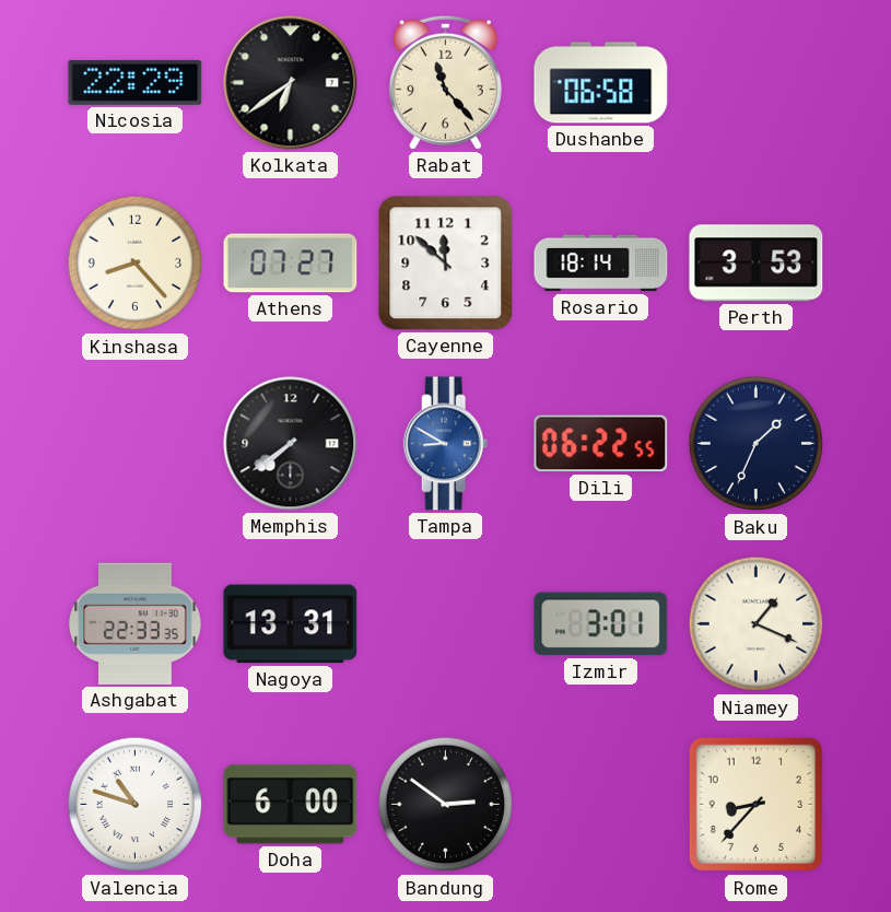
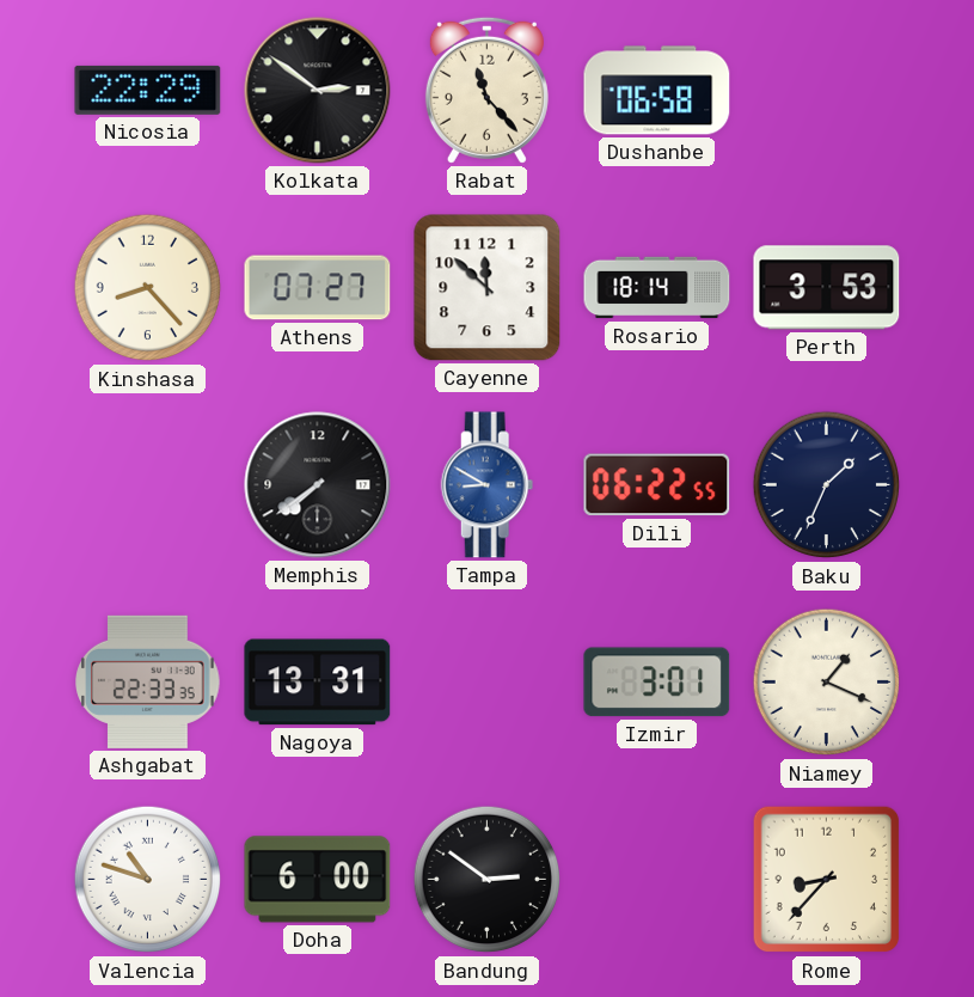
Kolkata: 6:39 -> 2:51 (318, 91)
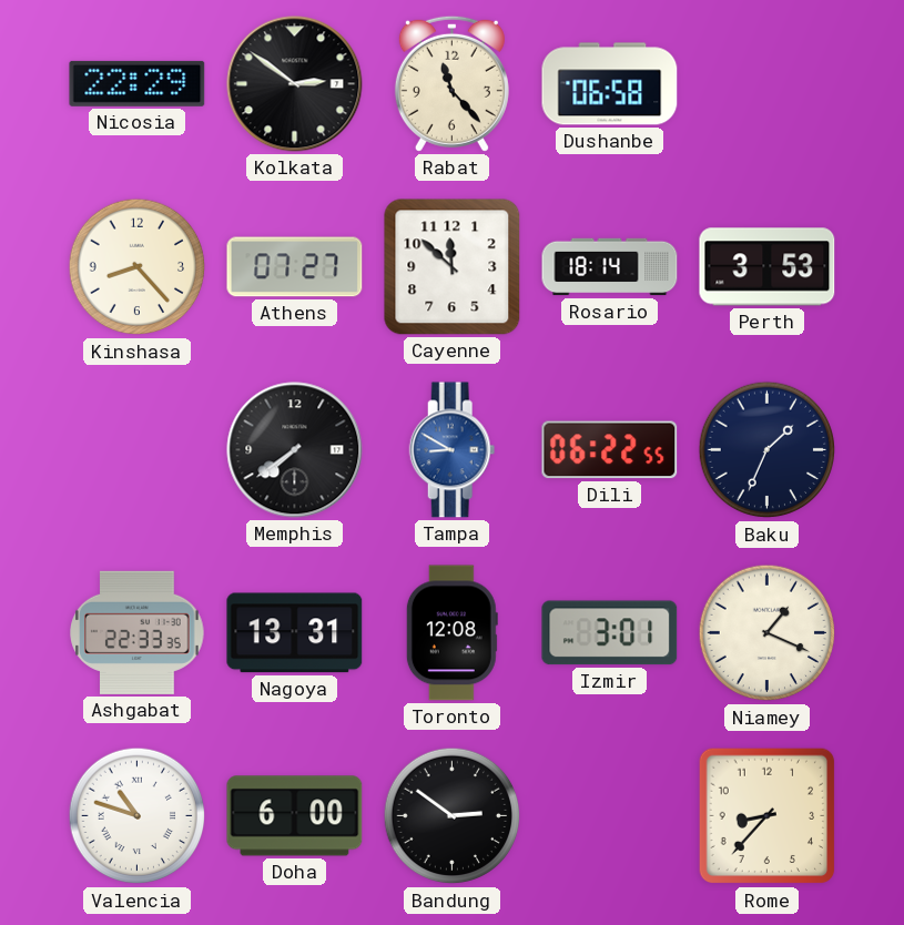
Toronto: none -> 12:08 (451, 633)
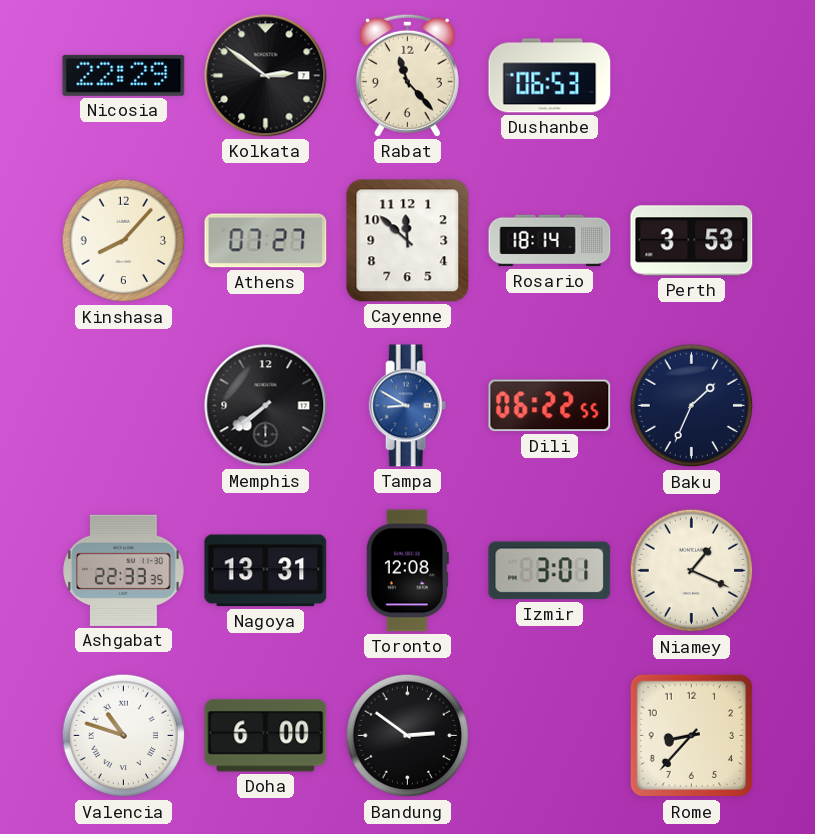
Dushanbe: 06:58 -> 06:53 (550, 76)
Kinshasa: 8:23 -> 8:07 (124, 241)
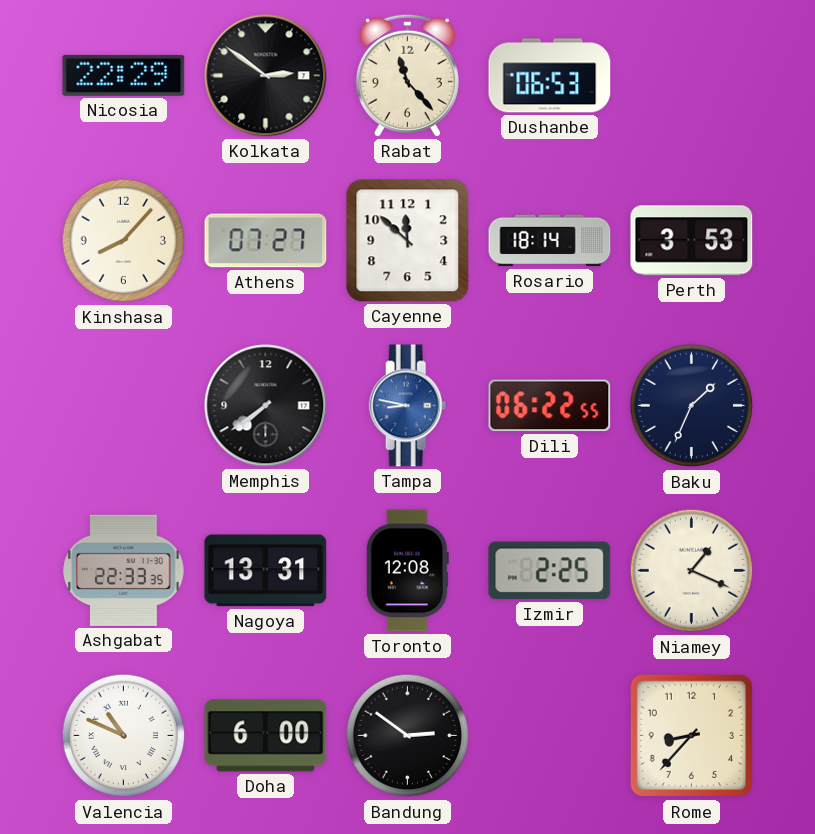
Tampa: 8:50 -> 8:47 (408, 406)
Izmir: 3:01 -> 2:25 (550, 571)
Valencia: 10:48 -> 10:49 (124, 736)
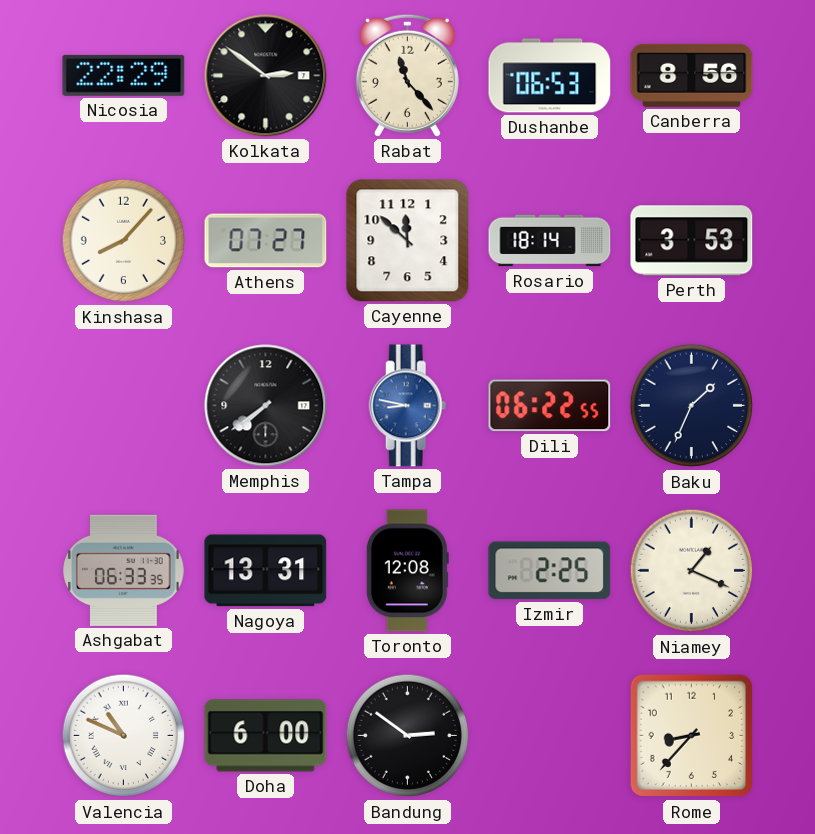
Canberra: none -> 8:56 (692, 75)
Ashgabat: 22:33 -> 06:33 (124, 570)
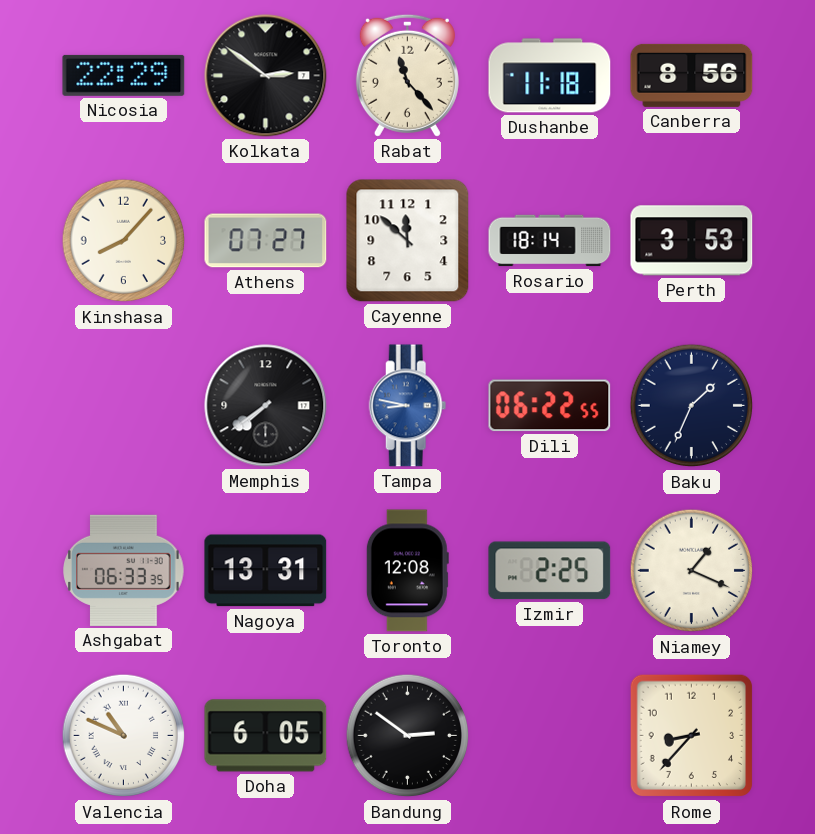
Dushanbe: 06:53 -> 11:18 (550, 76)
Doha: 6:00 -> 6:05 (266, 736)
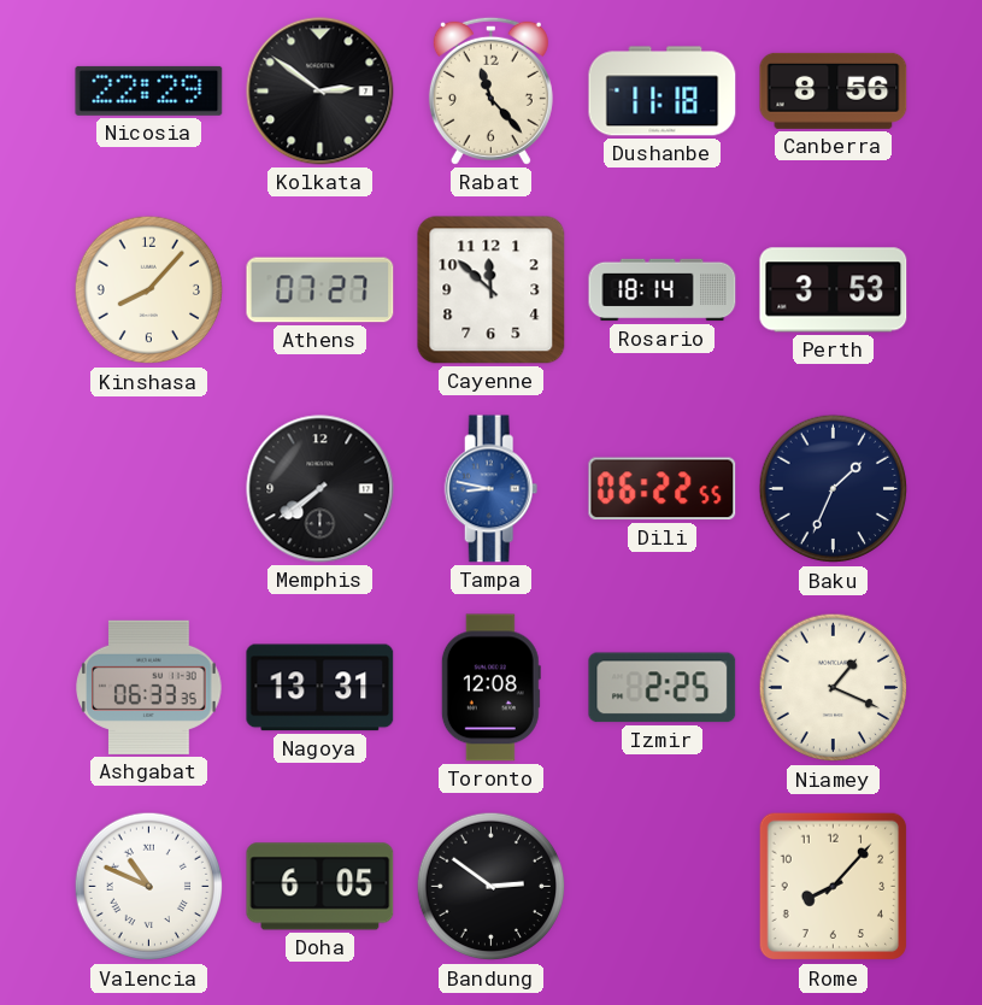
Rome: 8:37 -> 8:07 (834, 887)
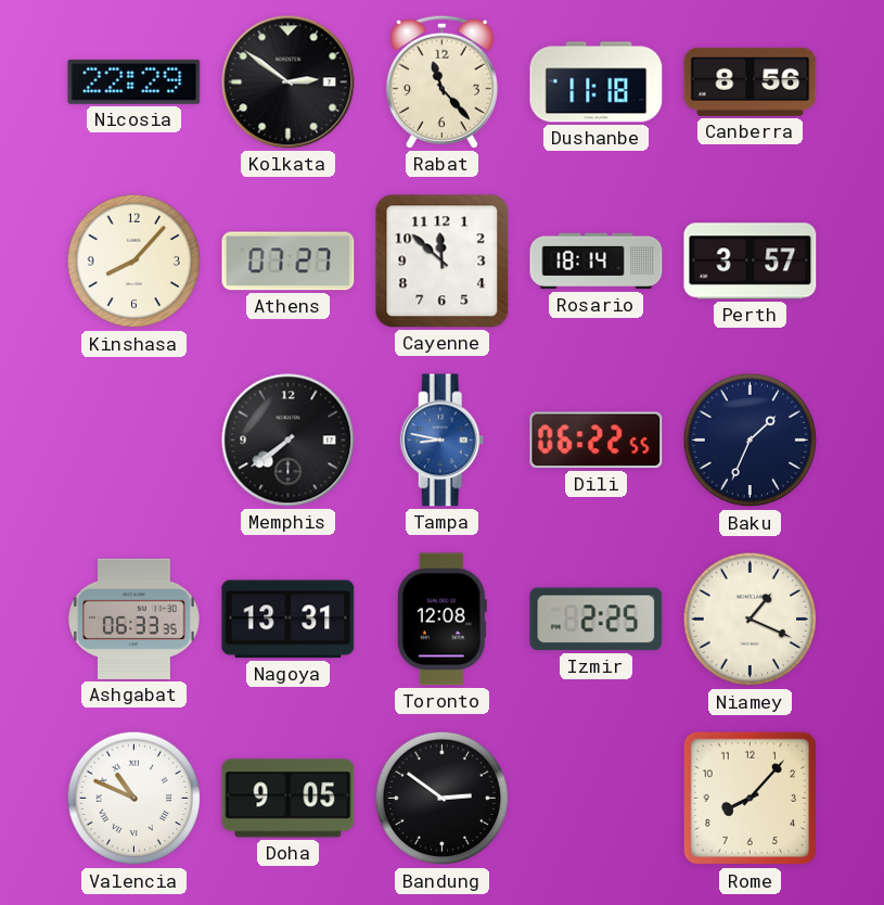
Perth: 3:53 -> 3:57 (751, 262)
Doha: 6:05 -> 9:05 (289, 799)
